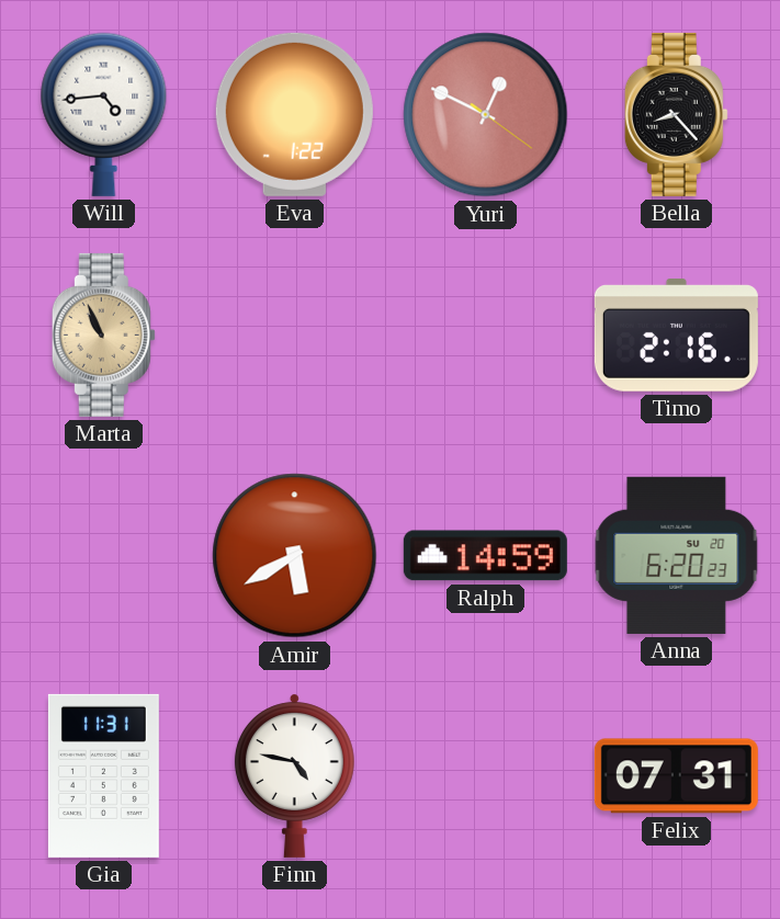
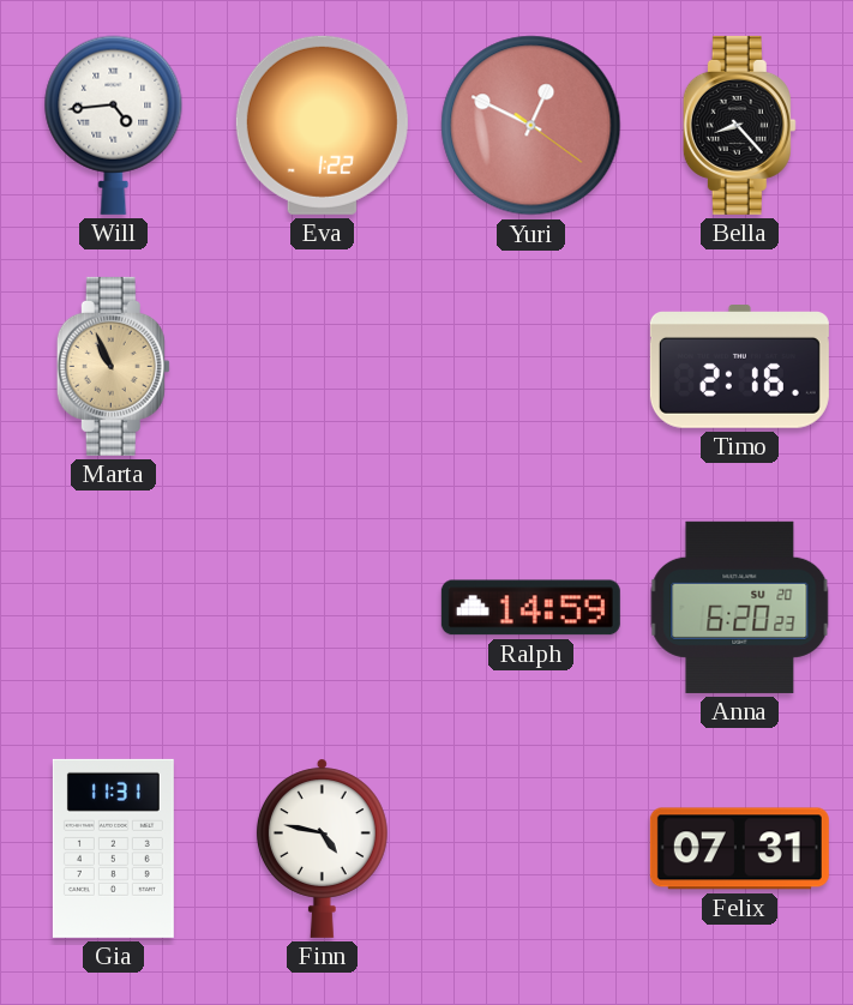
Amir: 5:40 -> none (295, 556)
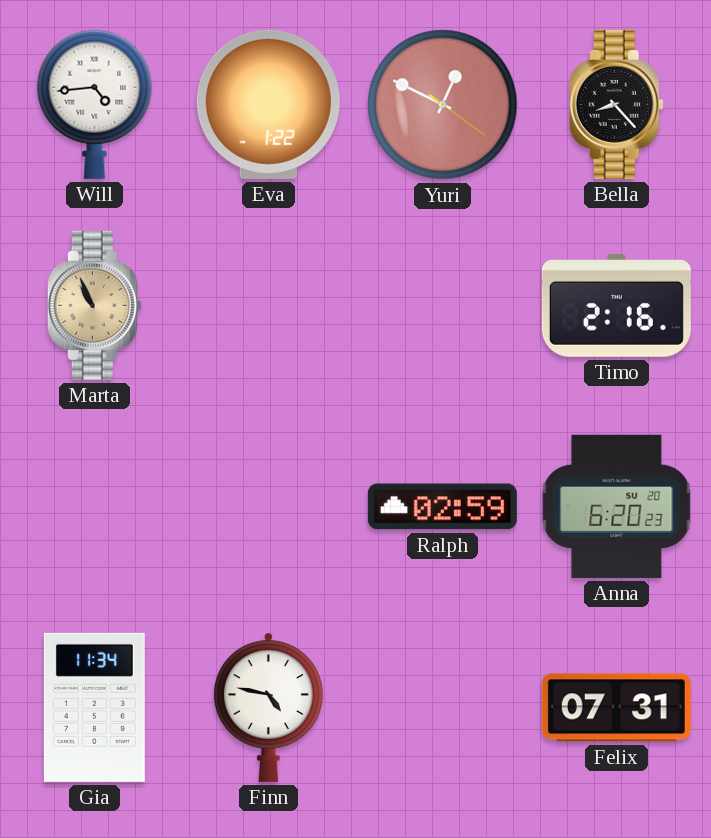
Ralph: 14:59 -> 02:59 (442, 507)
Gia: 11:31 -> 11:34 (94, 707)
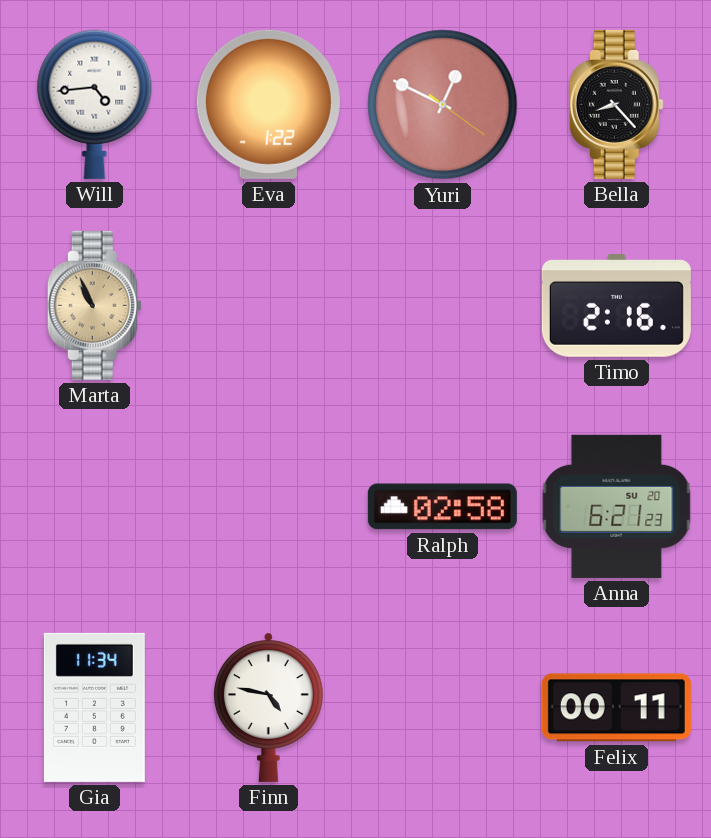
Ralph: 02:59 -> 02:58 (442, 507)
Anna: 6:20 -> 6:21 (617, 506)
Felix: 07:31 -> 00:11 (616, 708)
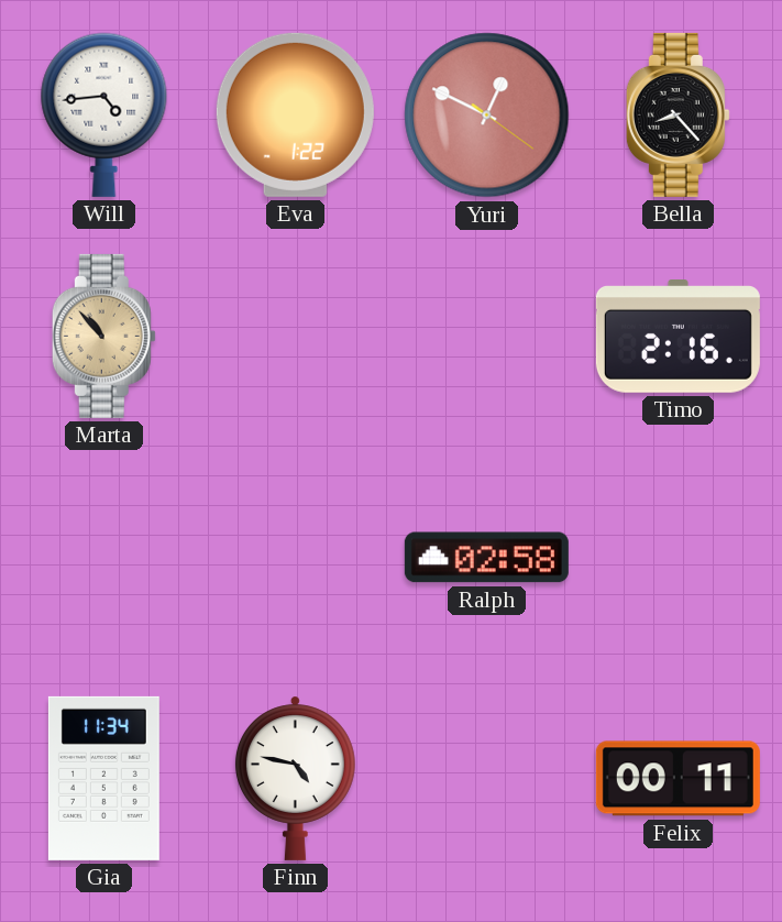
Marta: 10:56 -> 10:53 (103, 336)
Anna: 6:21 -> none (617, 506)
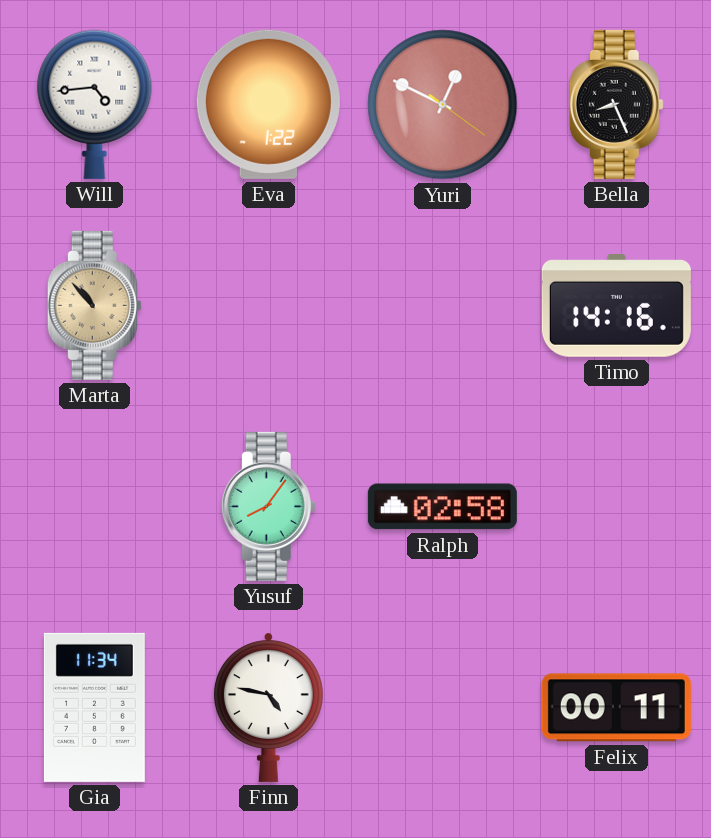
Bella: 8:23 -> 8:26 (616, 104)
Timo: 2:16 -> 14:16 (616, 306)
Yusuf: none -> 8:06 (268, 506)
